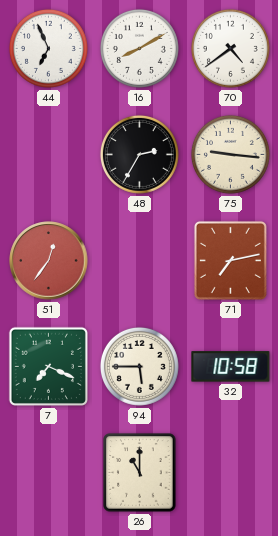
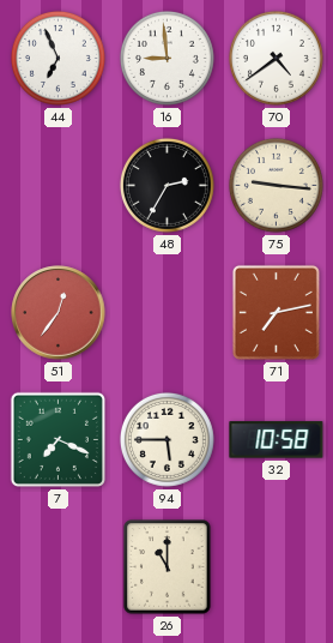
16: 8:10 -> 8:59 (166, 58)
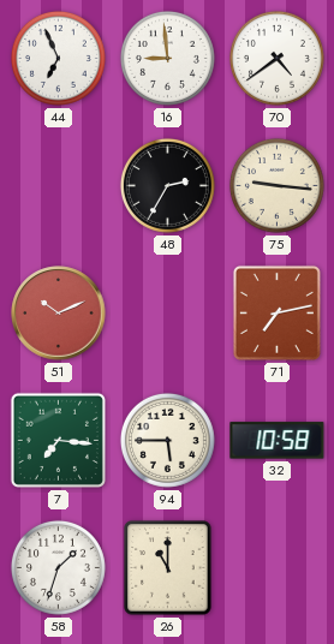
51: 12:36 -> 10:11 (59, 314)
7: 7:19 -> 7:16 (58, 440)
58: none -> 1:33 (58, 567)
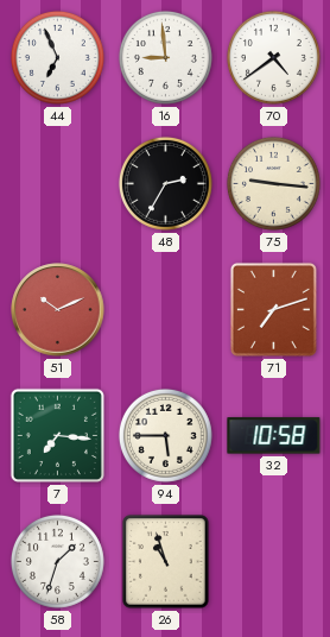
71: 7:13 -> 7:12 (273, 309)
26: 11:00 -> 10:57 (166, 562)
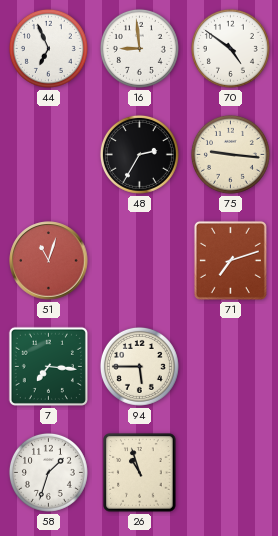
70: 4:39 -> 4:51 (230, 48)
51: 10:11 -> 11:03 (49, 261)
32: 10:58 -> none (274, 436)
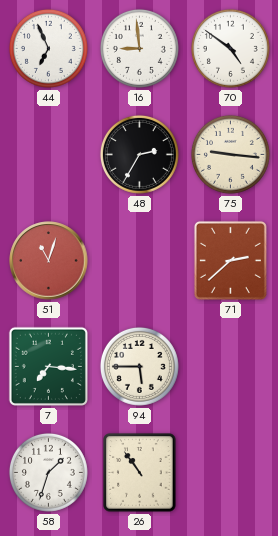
71: 7:12 -> 2:38 (230, 260)
26: 10:57 -> 10:54 (140, 473)
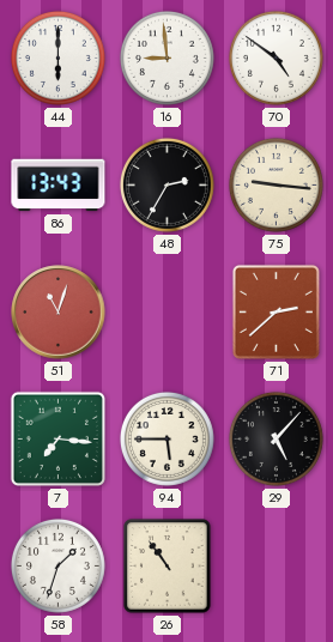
44: 6:56 -> 6:00 (57, 57)
86: none -> 13:43 (59, 186)
29: none -> 5:07 (276, 438)
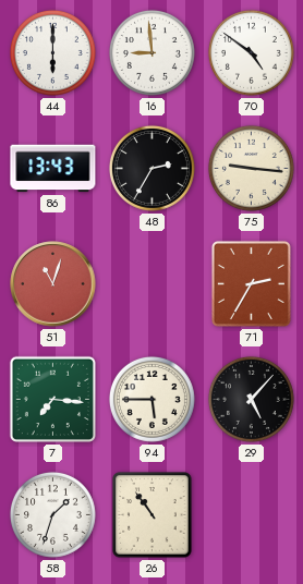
71: 2:38 -> 2:35 (251, 283)
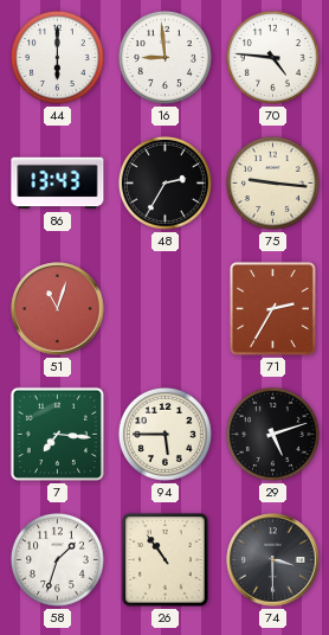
70: 4:51 -> 4:46 (272, 57)
29: 5:07 -> 5:12 (272, 434)
74: none -> 3:30 (273, 560)
